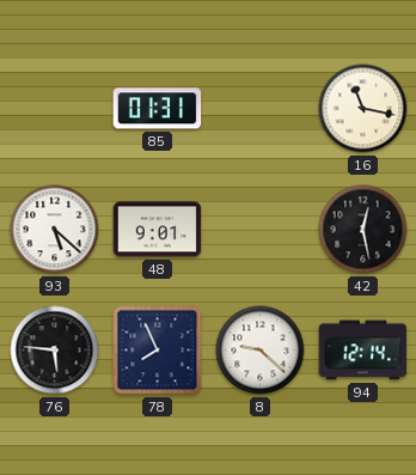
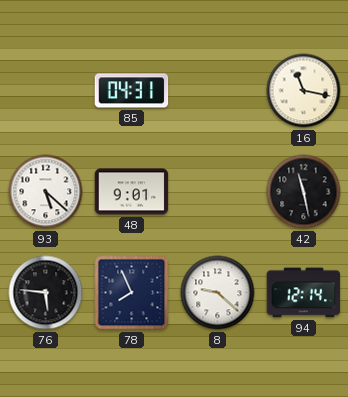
85: 01:31 -> 04:31 (132, 91)
42: 12:28 -> 11:28 (304, 192)
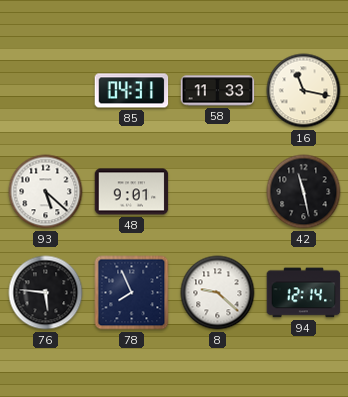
58: none -> 11:33 (218, 91)
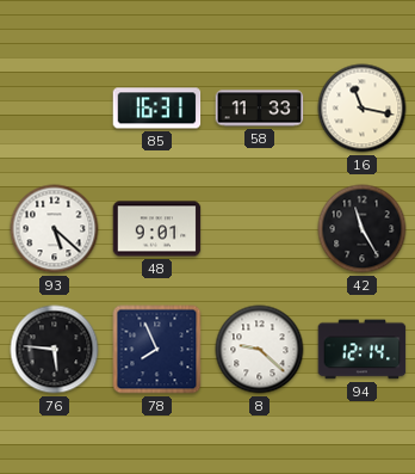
85: 04:31 -> 16:31 (157, 109)
42: 11:28 -> 11:25 (363, 229)
